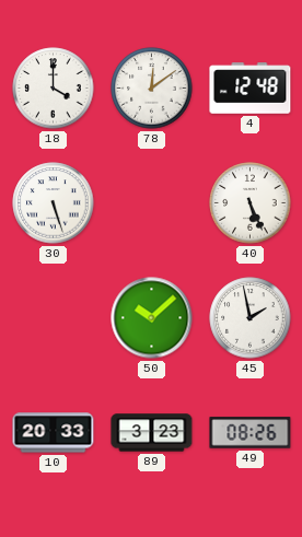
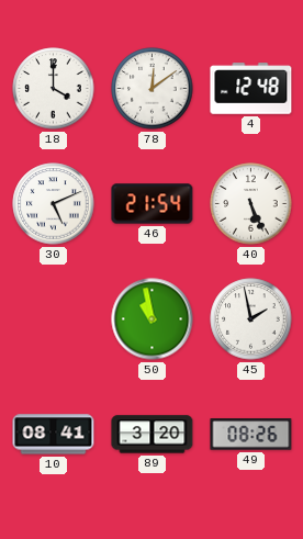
30: 5:27 -> 5:11 (54, 204)
46: none -> 21:54 (153, 204)
50: 10:08 -> 10:58 (153, 319)
10: 20:33 -> 08:41 (54, 435)
89: 3:23 -> 3:20 (153, 435)
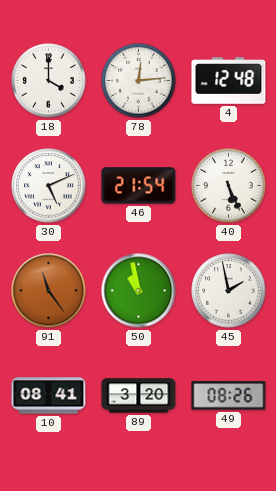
78: 12:09 -> 12:14 (139, 81)
91: none -> 11:24 (49, 291)
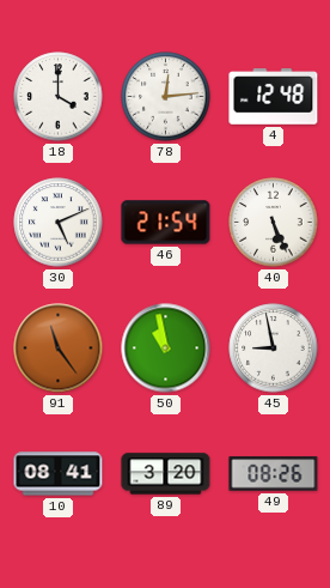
45: 1:58 -> 8:58 (274, 348)
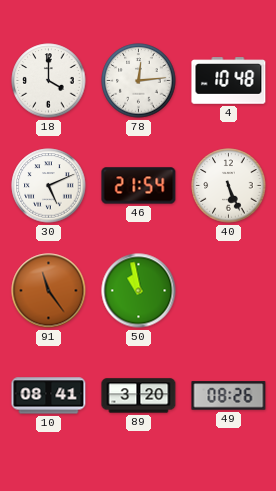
4: 12:48 -> 10:48 (229, 81)
45: 8:58 -> none (274, 348)
